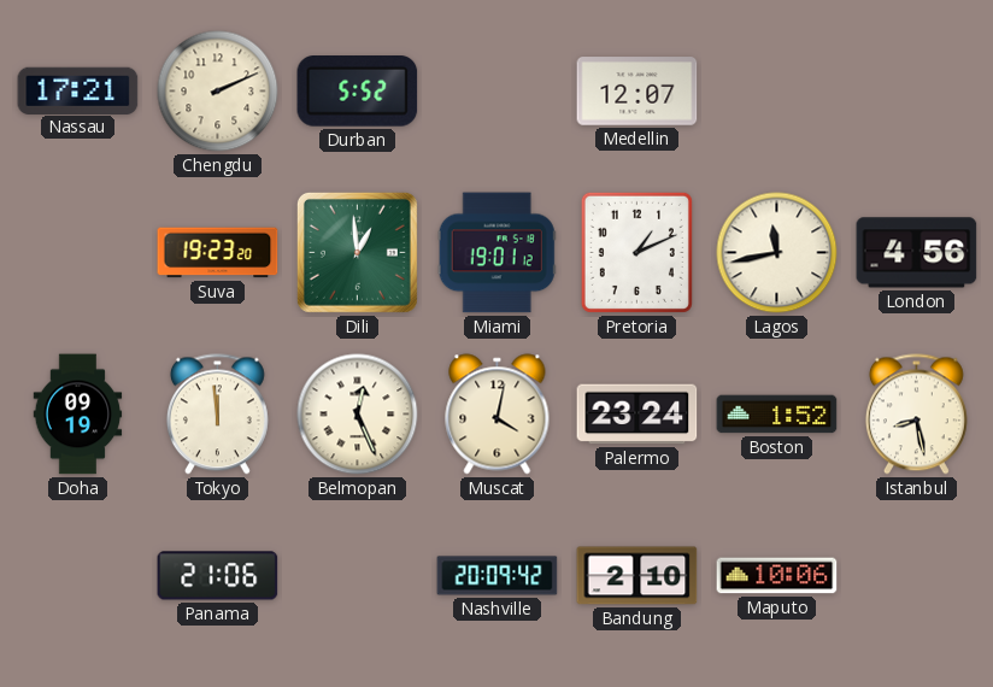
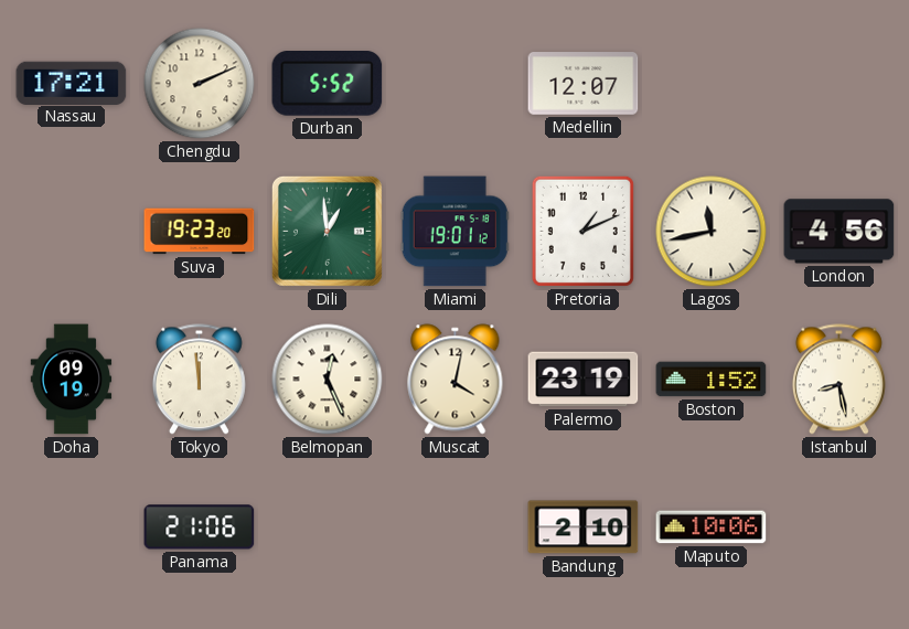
Palermo: 23:24 -> 23:19 (584, 380)
Nashville: 20:09 -> none (498, 576)
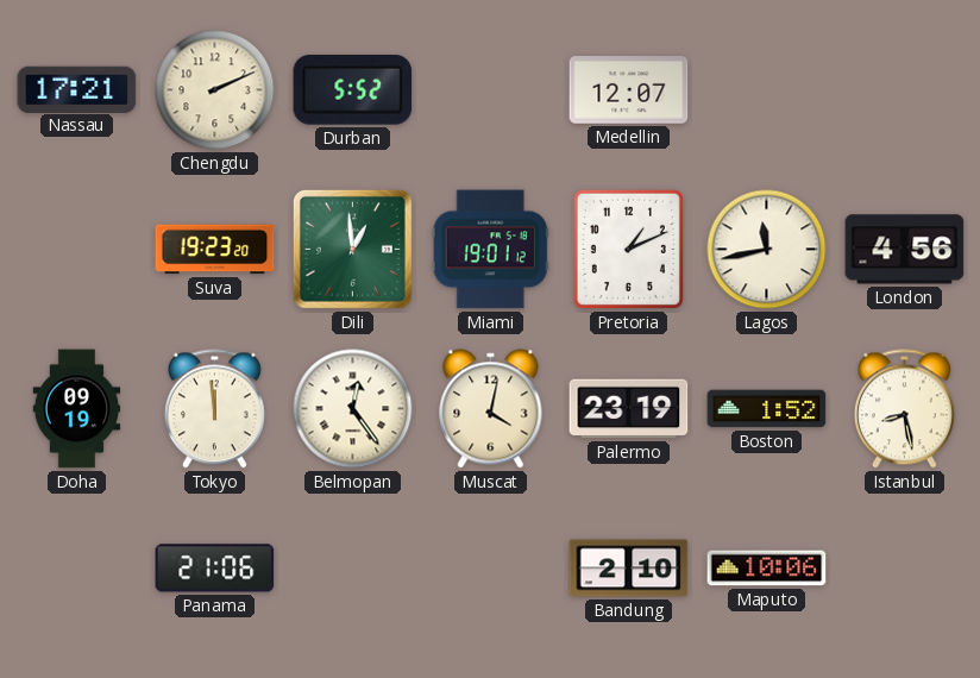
Belmopan: 12:26 -> 12:24 (353, 409)
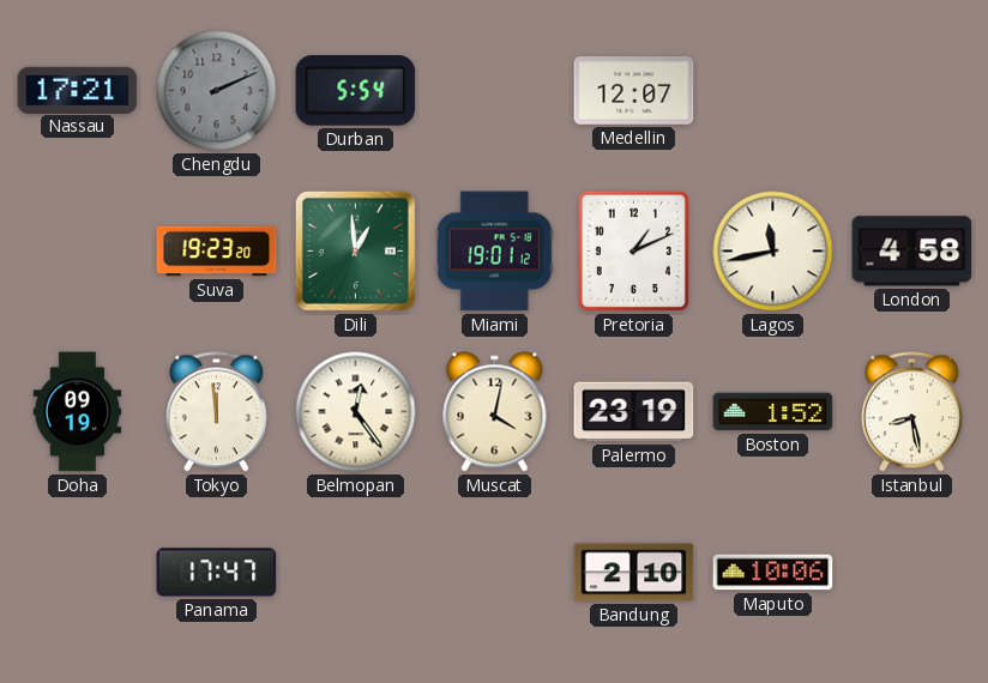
Chengdu dial: cream -> grey (217, 91)
Durban: 5:52 -> 5:54 (356, 91)
London: 4:56 -> 4:58 (912, 252)
Panama: 21:06 -> 17:47 (217, 573)
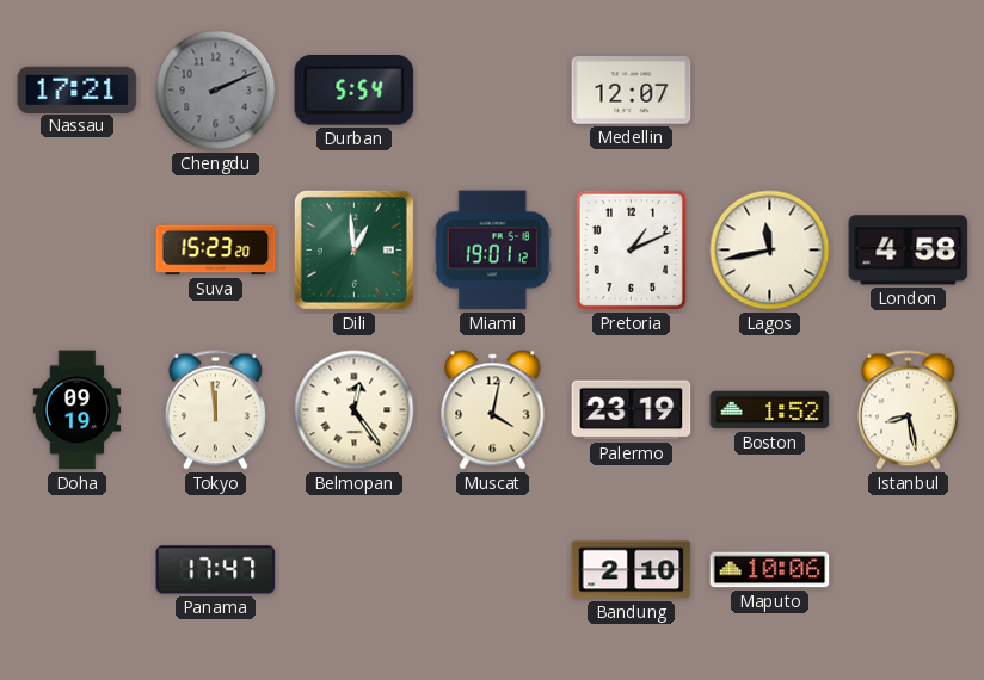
Suva: 19:23 -> 15:23 (216, 251)
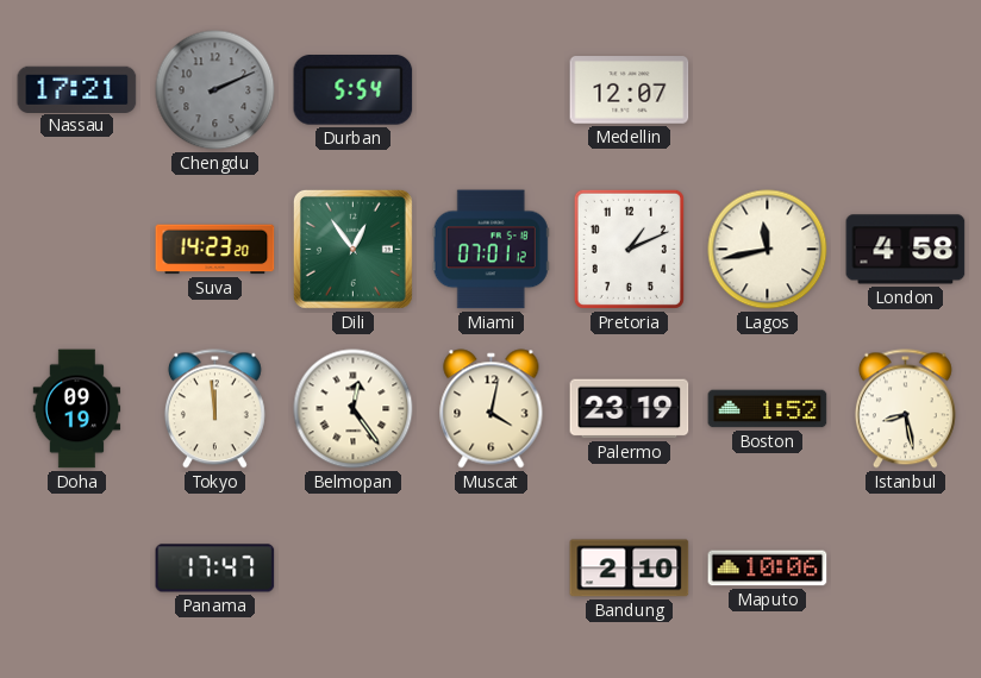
Suva: 15:23 -> 14:23 (215, 250)
Dili: 12:59 -> 12:54 (352, 249)
Miami: 19:01 -> 07:01 (491, 250)
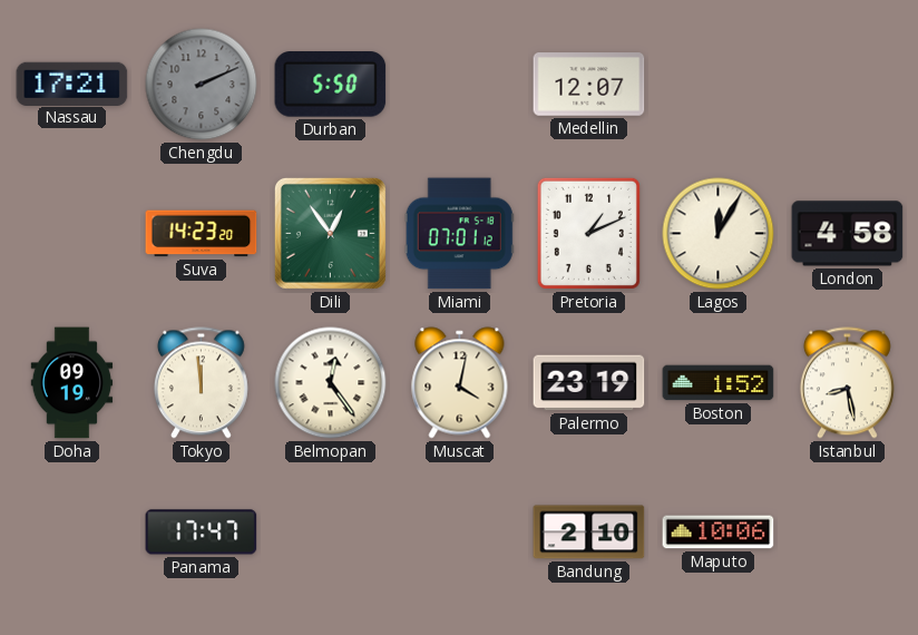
Durban: 5:54 -> 5:50 (331, 85)
Lagos: 11:43 -> 12:05 (719, 234)
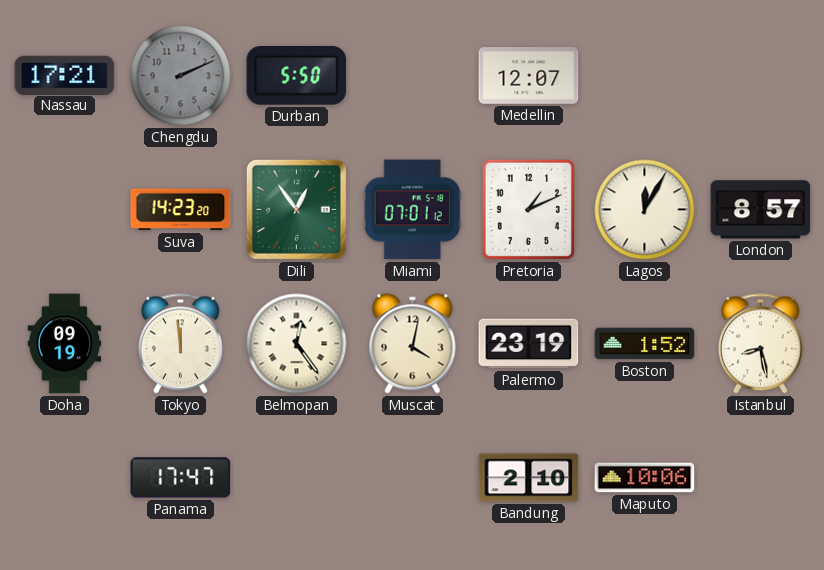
London: 4:58 -> 8:57 (761, 210)
